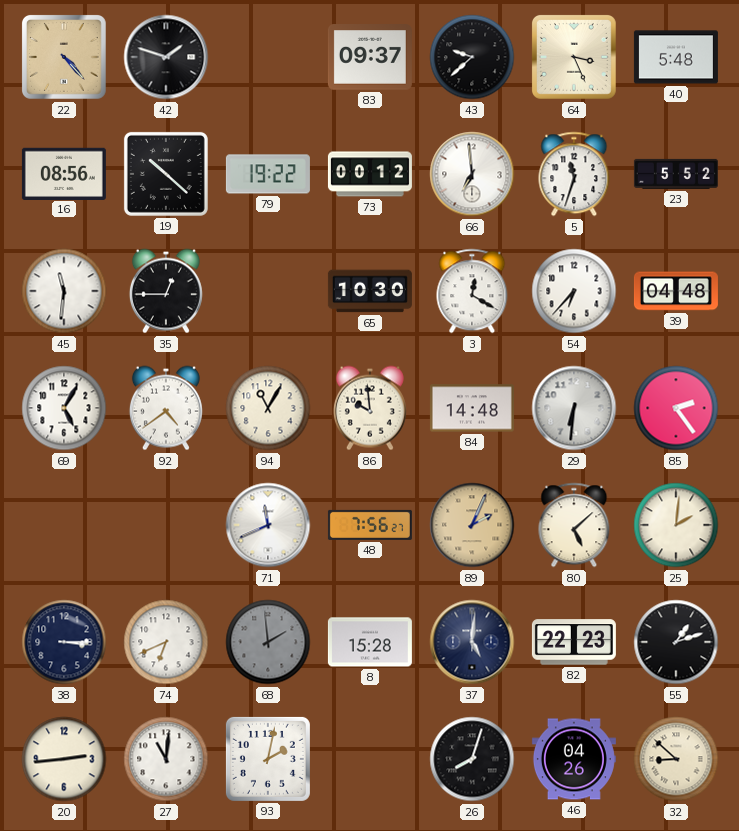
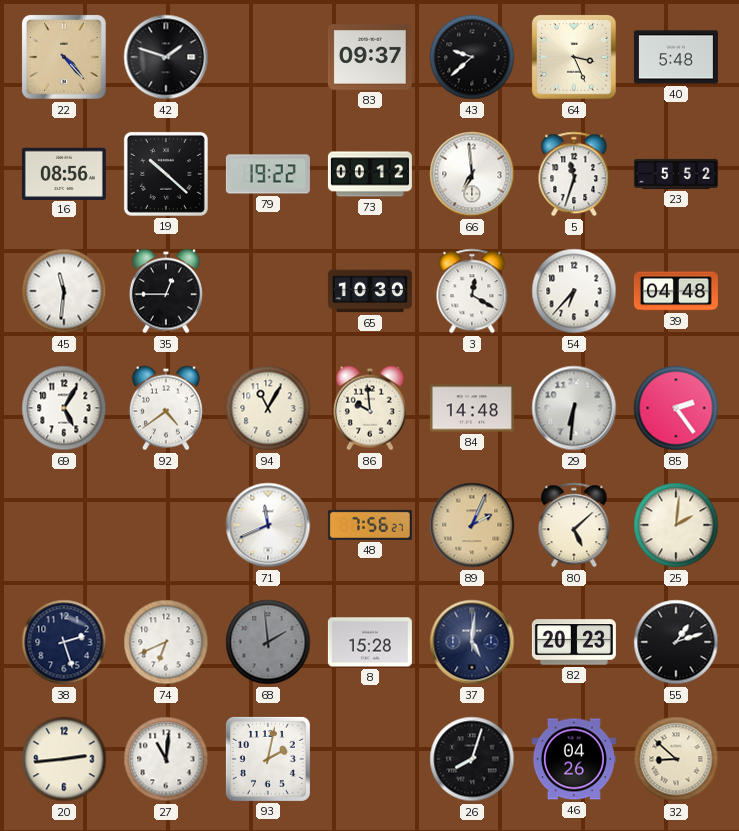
38: 3:15 -> 2:27 (64, 642)
82: 22:23 -> 20:23 (574, 642)
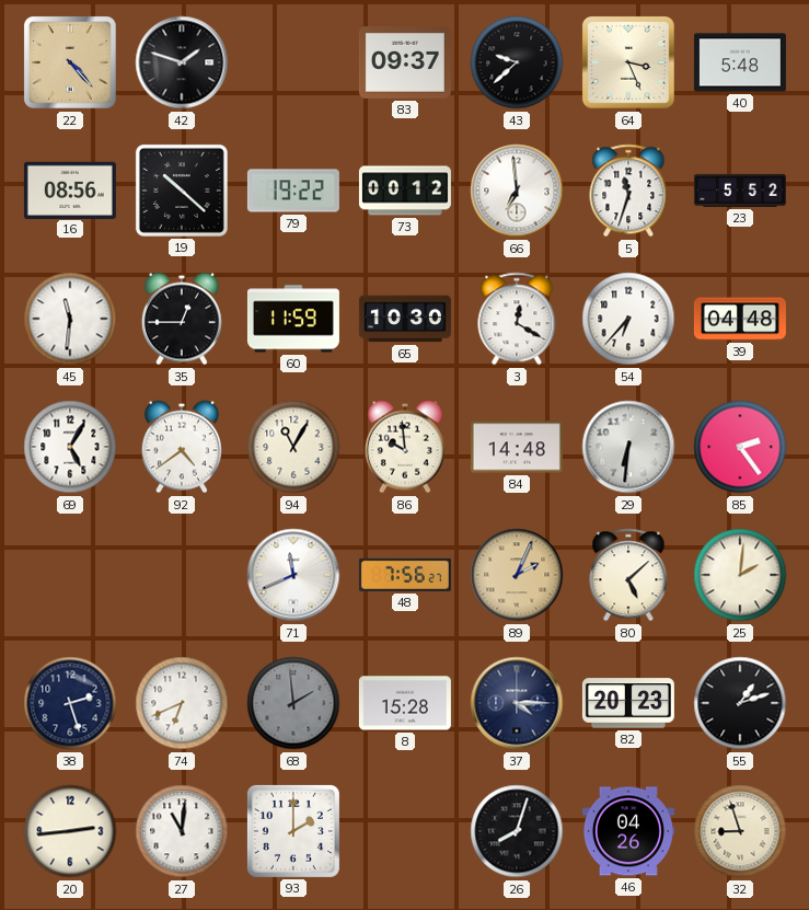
60: none -> 11:59 (293, 319)
37: 5:01 -> 4:15 (517, 703)
93: 2:02 -> 2:00 (293, 831)
32: 8:52 -> 8:57 (740, 831)
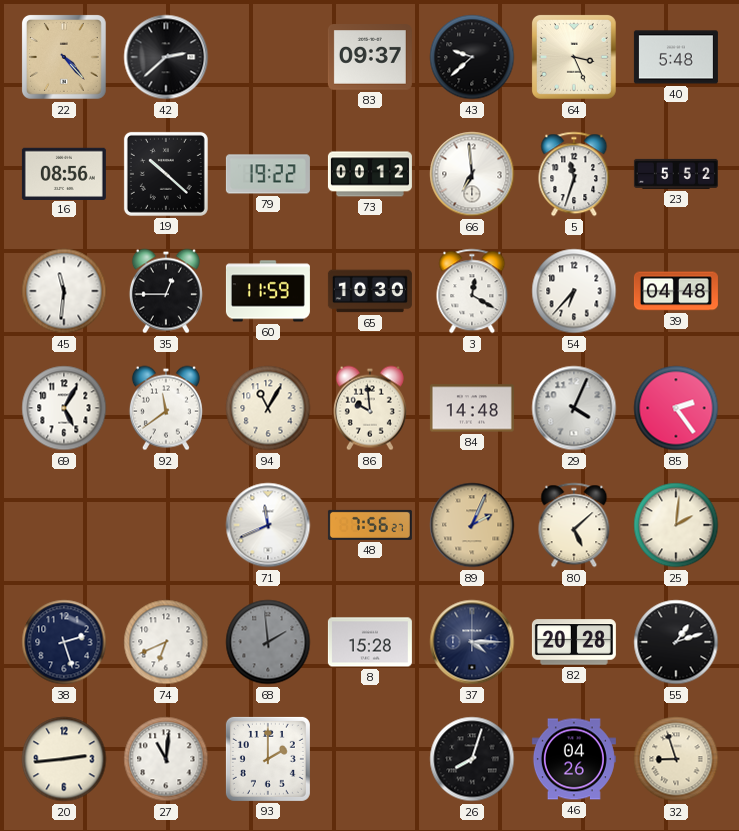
42: 1:48 -> 2:38 (166, 57)
92: 4:39 -> 11:39 (166, 408)
29: 6:31 -> 4:04 (574, 408)
82: 20:23 -> 20:28 (574, 642)
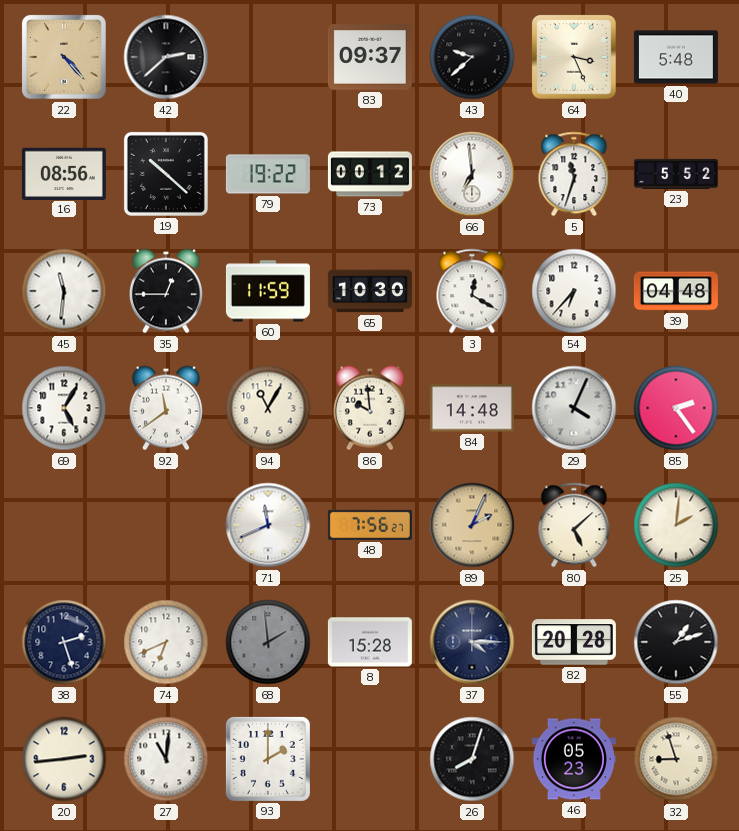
46: 04:26 -> 05:23 (574, 759)
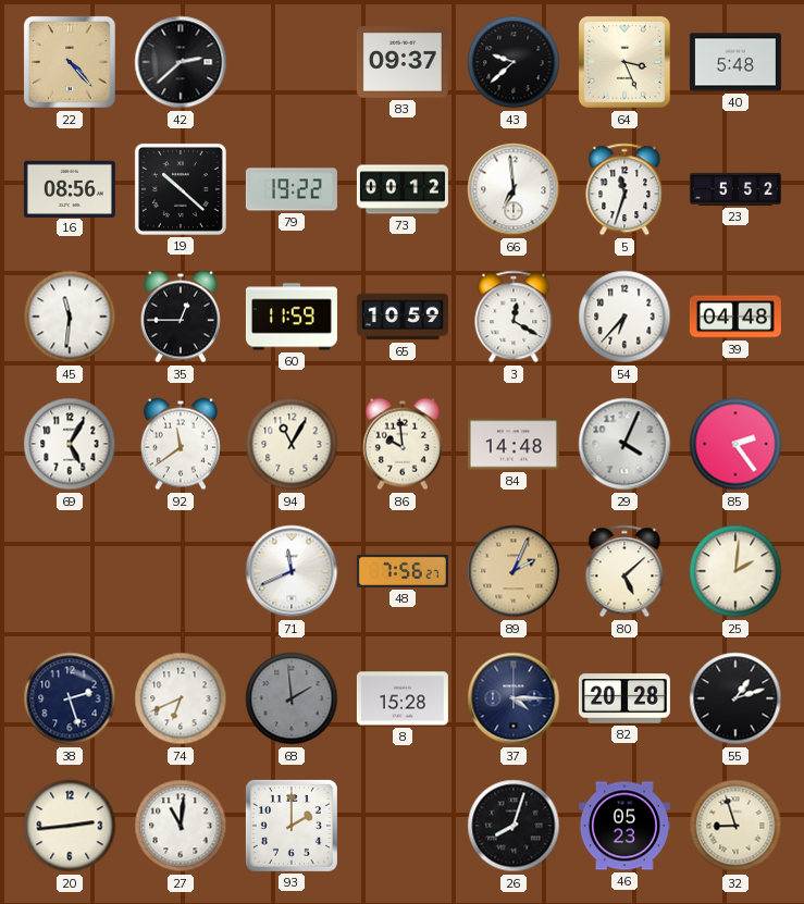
65: 10:30 -> 10:59 (403, 317)
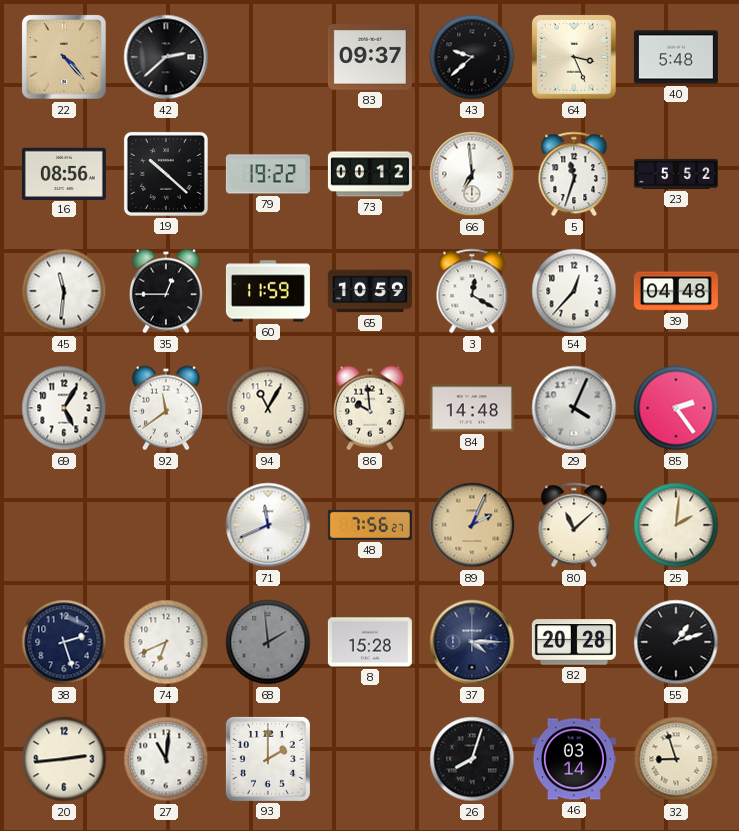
54: 6:37 -> 12:37 (574, 291)
80: 5:08 -> 11:08 (574, 525)
46: 05:23 -> 03:14 (574, 759)
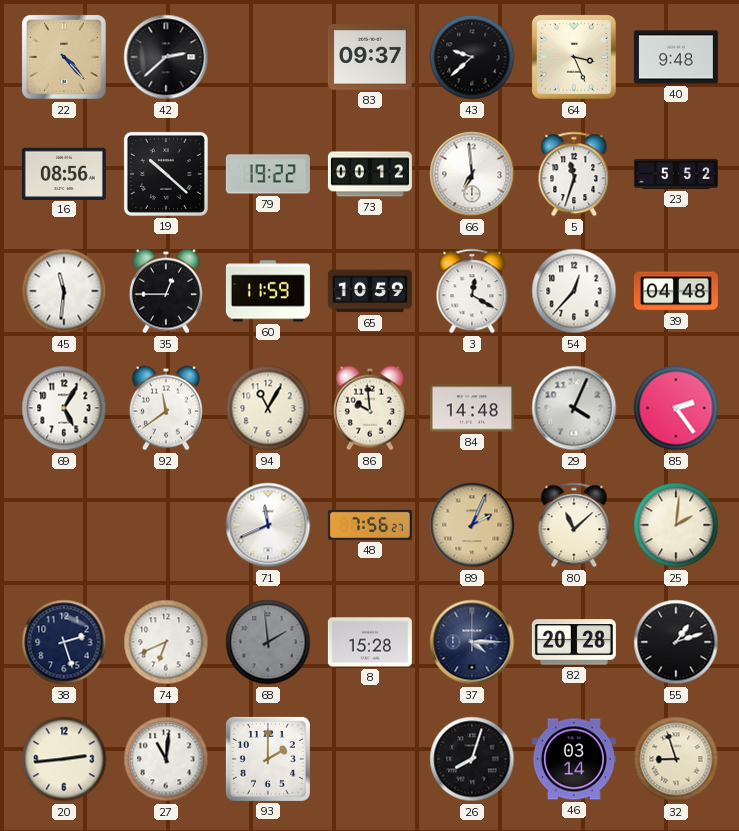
40: 5:48 -> 9:48 (676, 57)
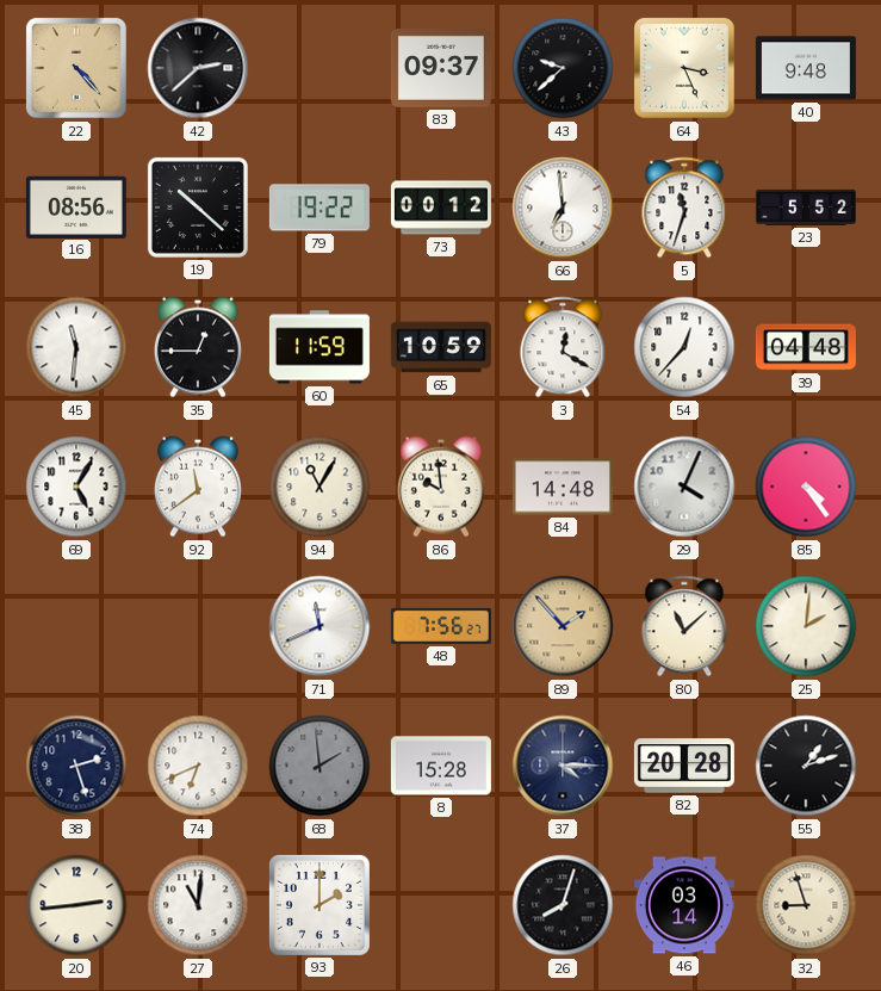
85: 2:24 -> 4:24 (806, 487)
89: 2:04 -> 1:53 (563, 626)
